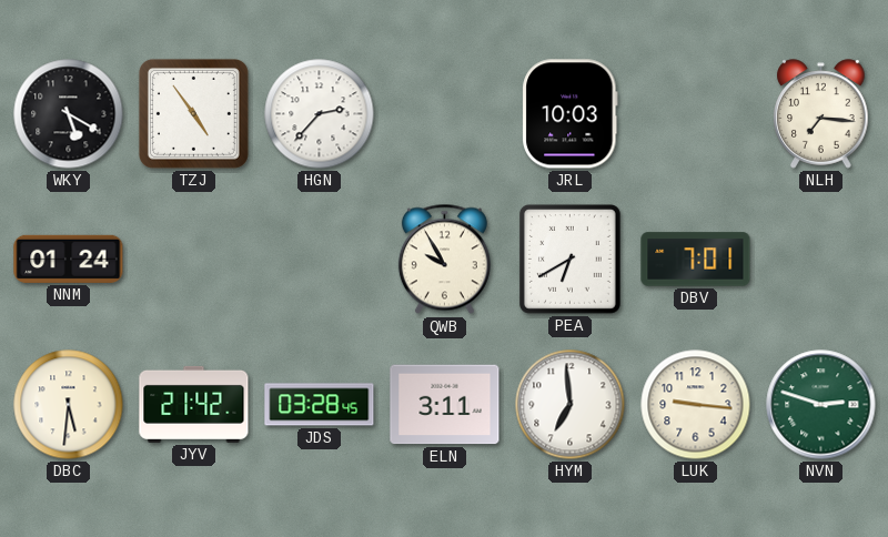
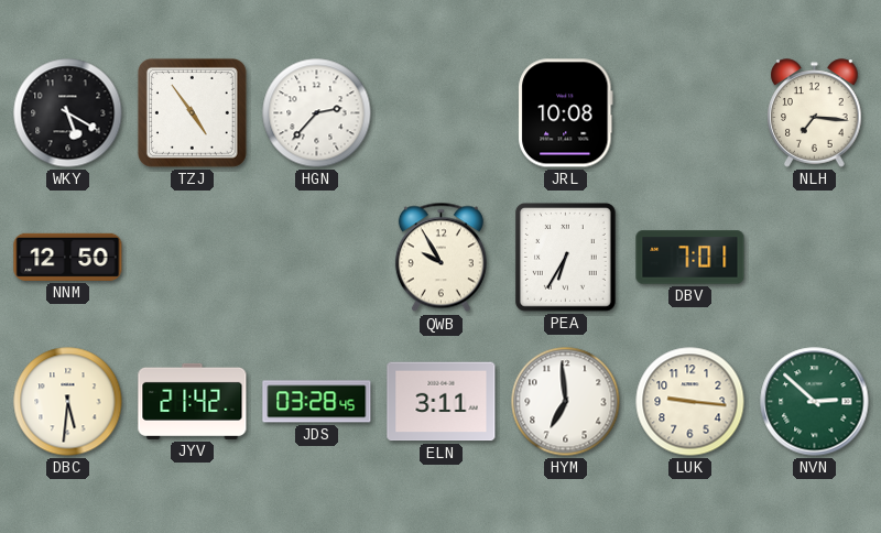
JRL: 10:03 -> 10:08 (566, 113)
NNM: 01:24 -> 12:50 (68, 257)
PEA: 6:40 -> 6:35 (565, 257)
NVN: 2:48 -> 2:52 (815, 402)
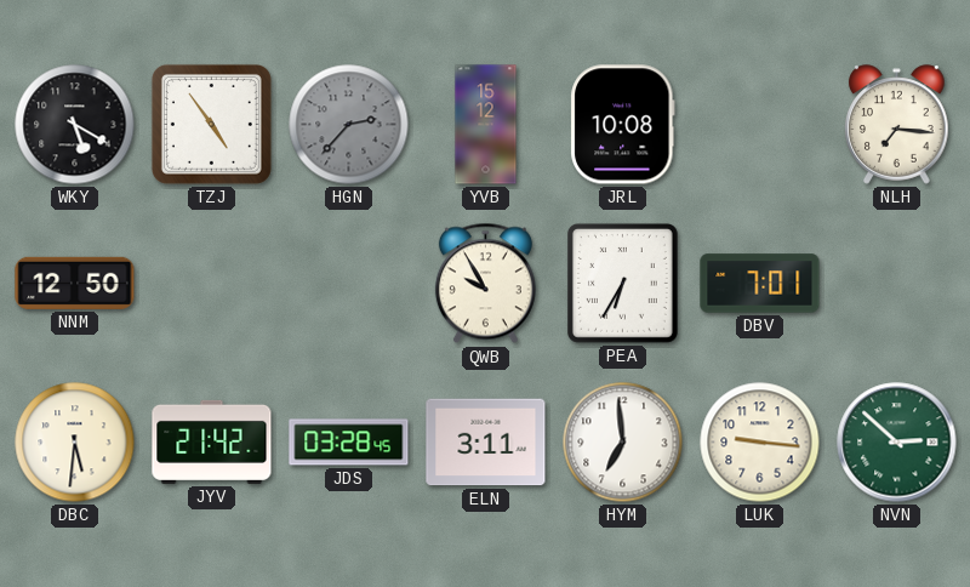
HGN dial: white -> grey (349, 125)
YVB: none -> 15:12 (486, 125)
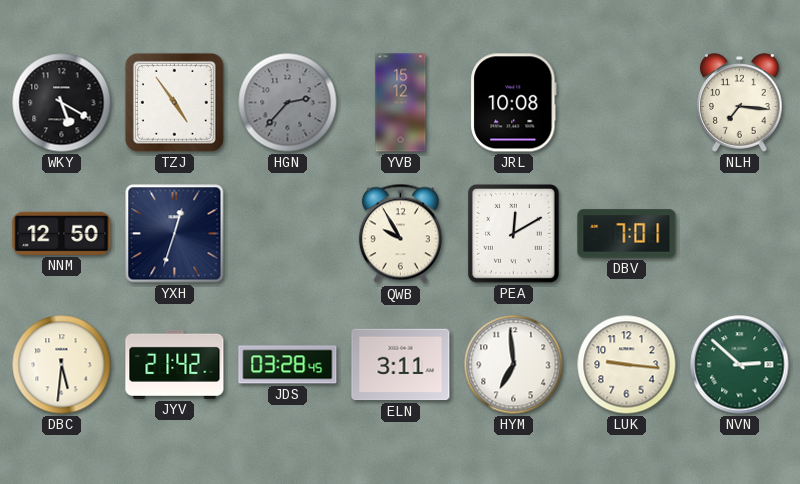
YXH: none -> 12:33 (175, 234)
PEA: 6:35 -> 12:10 (513, 233)
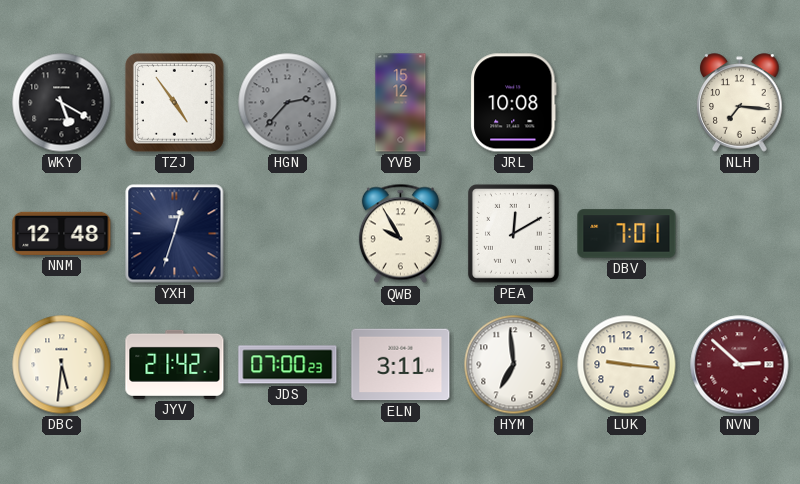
NNM: 12:50 -> 12:48 (62, 233)
JDS: 03:28 -> 07:00 (288, 365)
NVN dial: green -> burgundy (740, 365)
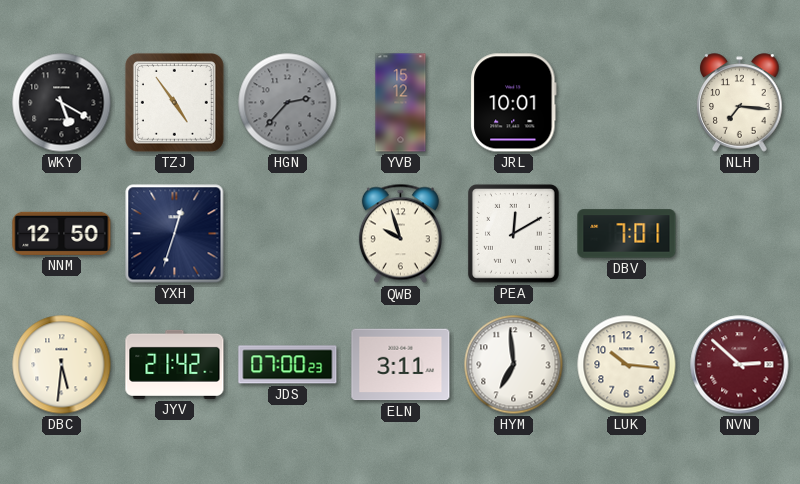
JRL: 10:08 -> 10:01 (514, 103)
NNM: 12:48 -> 12:50 (62, 233)
QWB: 9:55 -> 9:57 (400, 234)
LUK: 9:16 -> 10:16 (627, 365)
